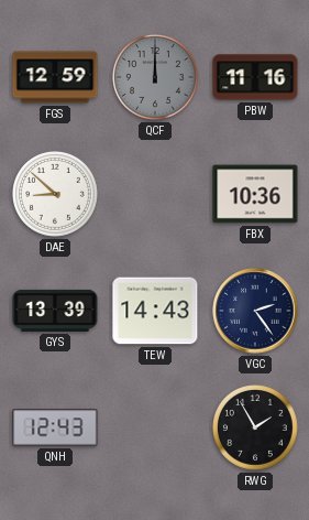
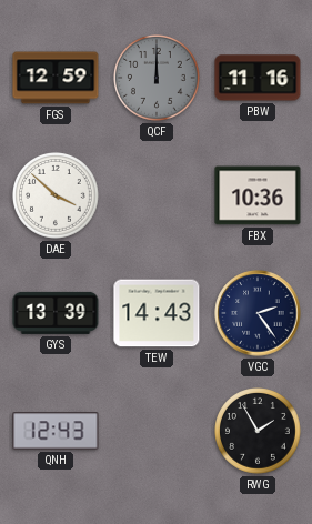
DAE: 8:52 -> 3:52 (57, 196)
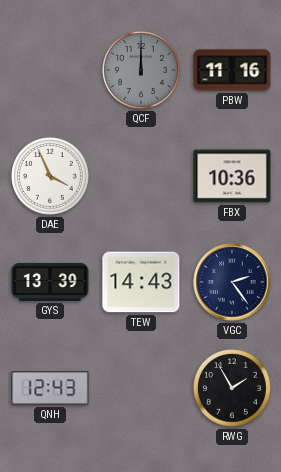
FGS: 12:59 -> none (56, 78)
DAE: 3:52 -> 3:56 (51, 177)
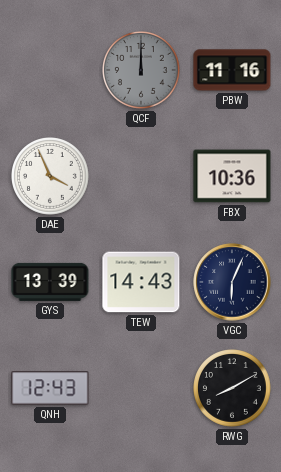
VGC: 2:24 -> 6:04 (232, 282)
RWG: 1:55 -> 8:10 (233, 389)
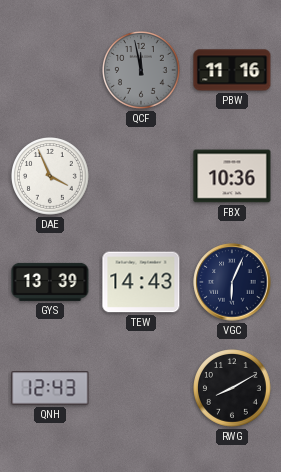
QCF: 12:00 -> 11:58 (142, 71)
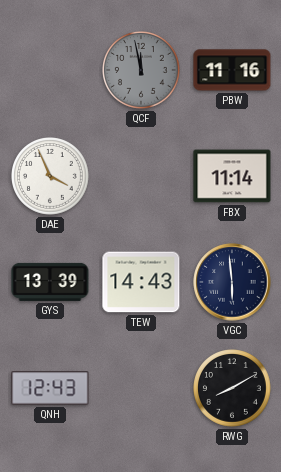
FBX: 10:36 -> 11:14 (232, 176)
VGC: 6:04 -> 5:59 (232, 282)
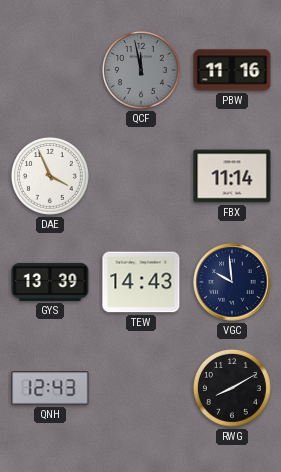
VGC: 5:59 -> 9:59 (232, 282)
